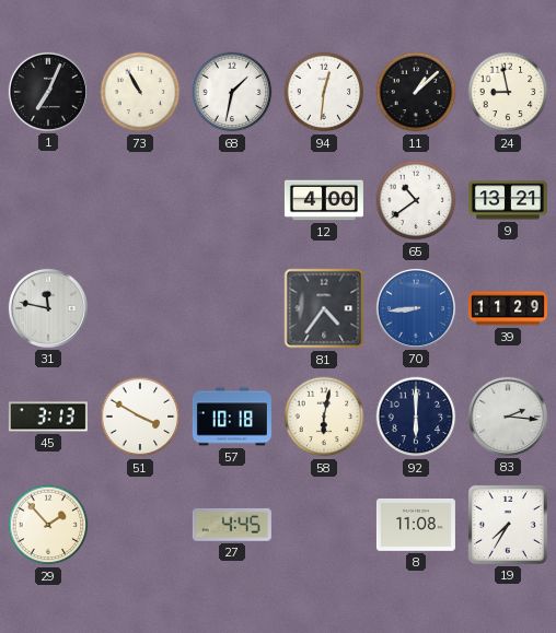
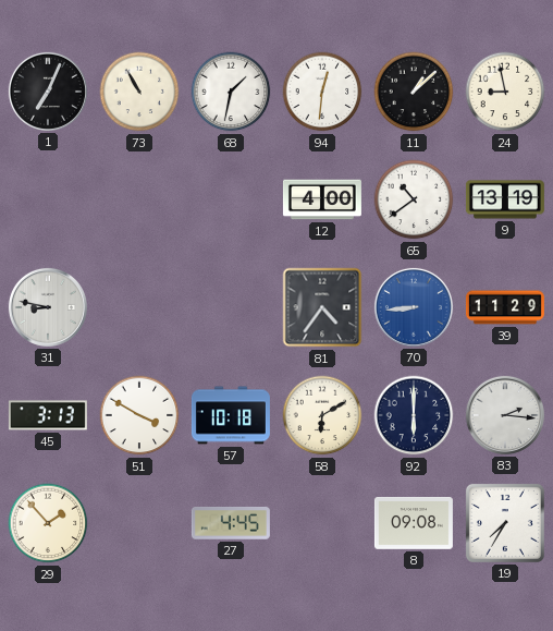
9: 13:21 -> 13:19 (505, 199)
31: 11:47 -> 8:47 (48, 307)
58: 6:02 -> 6:10 (322, 415)
8: 11:08 -> 09:08 (414, 523)
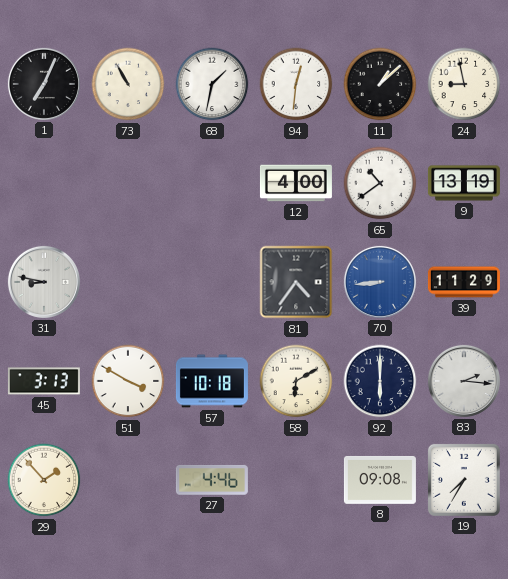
27: 4:45 -> 4:46 (212, 480)
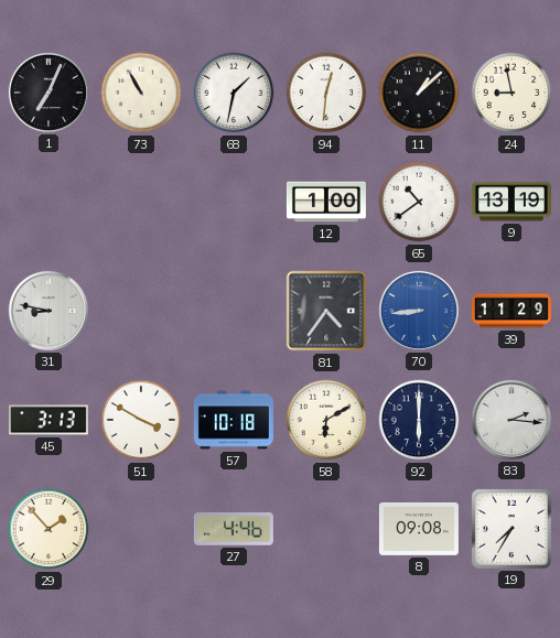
12: 4:00 -> 1:00 (326, 202)
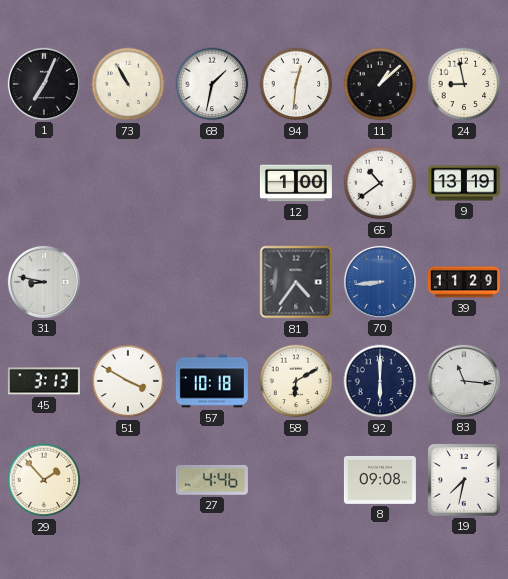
83: 2:16 -> 11:16 (464, 381)
19: 7:35 -> 7:32 (464, 480)
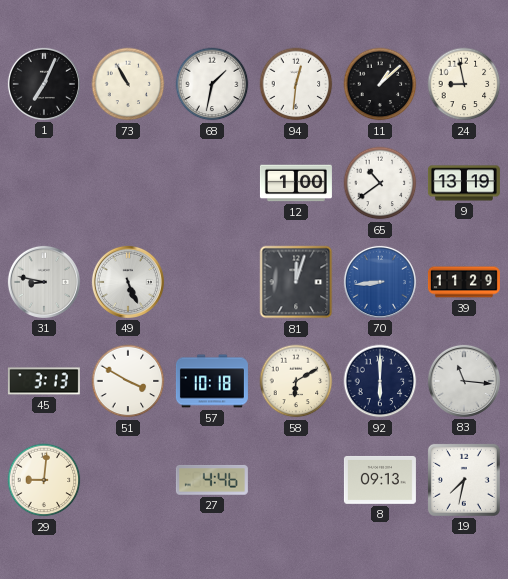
49: none -> 5:26 (128, 282)
81: 4:36 -> 12:03 (296, 282)
29: 1:53 -> 9:01 (44, 480)
8: 09:08 -> 09:13 (380, 480)
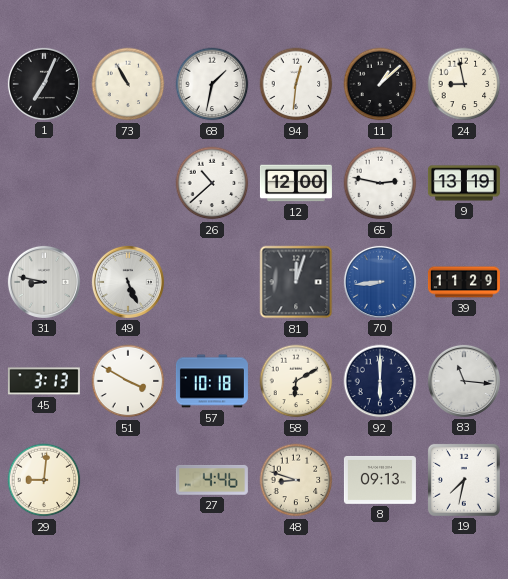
26: none -> 10:38 (212, 183)
12: 1:00 -> 12:00 (296, 183)
65: 10:39 -> 2:47 (380, 183)
48: none -> 8:48 (296, 480)
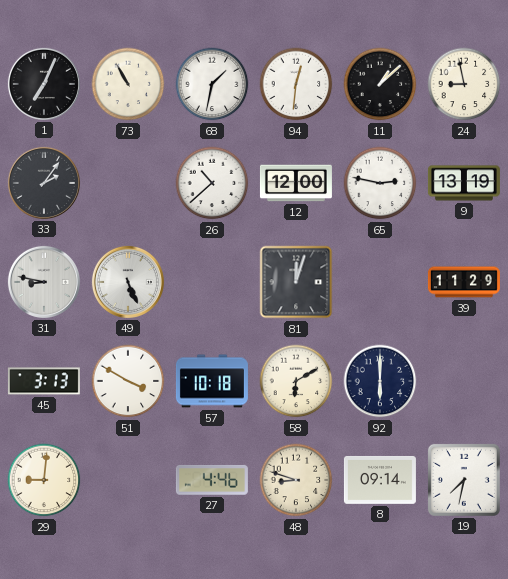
33: none -> 2:06 (44, 183)
70: 8:44 -> none (380, 282)
83: 11:16 -> none (464, 381)
8: 09:13 -> 09:14 (380, 480)
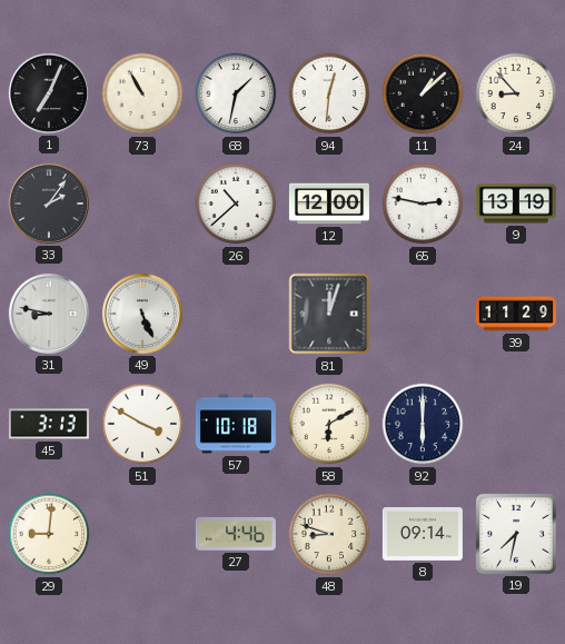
24: 8:58 -> 8:53 (516, 93)
